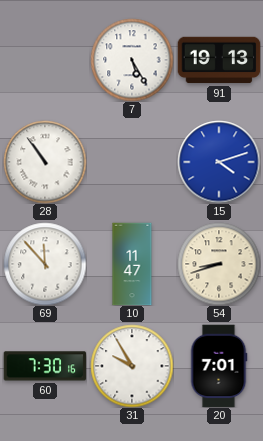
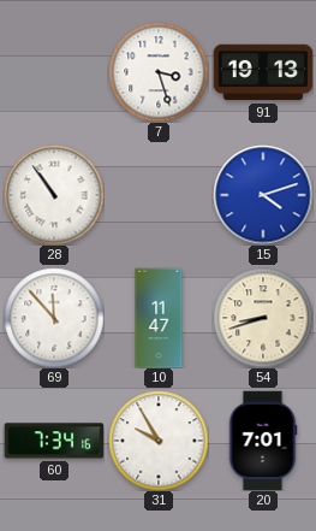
7: 5:25 -> 3:27 (159, 72)
60: 7:30 -> 7:34 (54, 441)
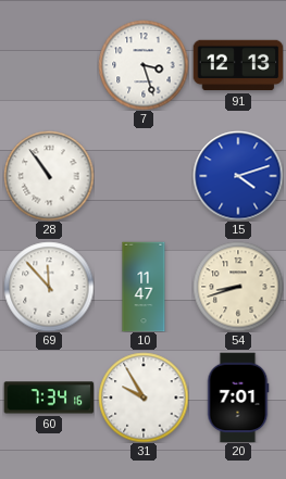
91: 19:13 -> 12:13 (238, 65)
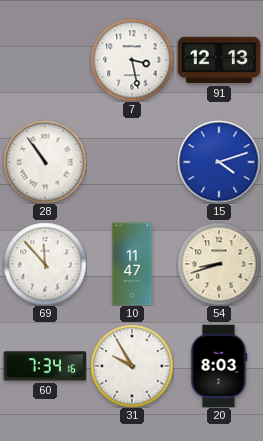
7: 3:27 -> 3:28 (132, 60)
20: 7:01 -> 8:03 (219, 366)
